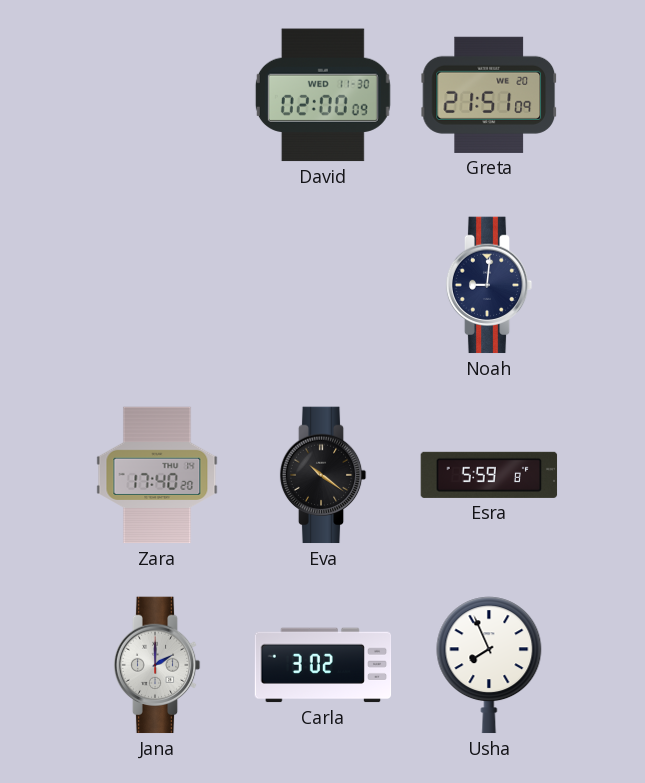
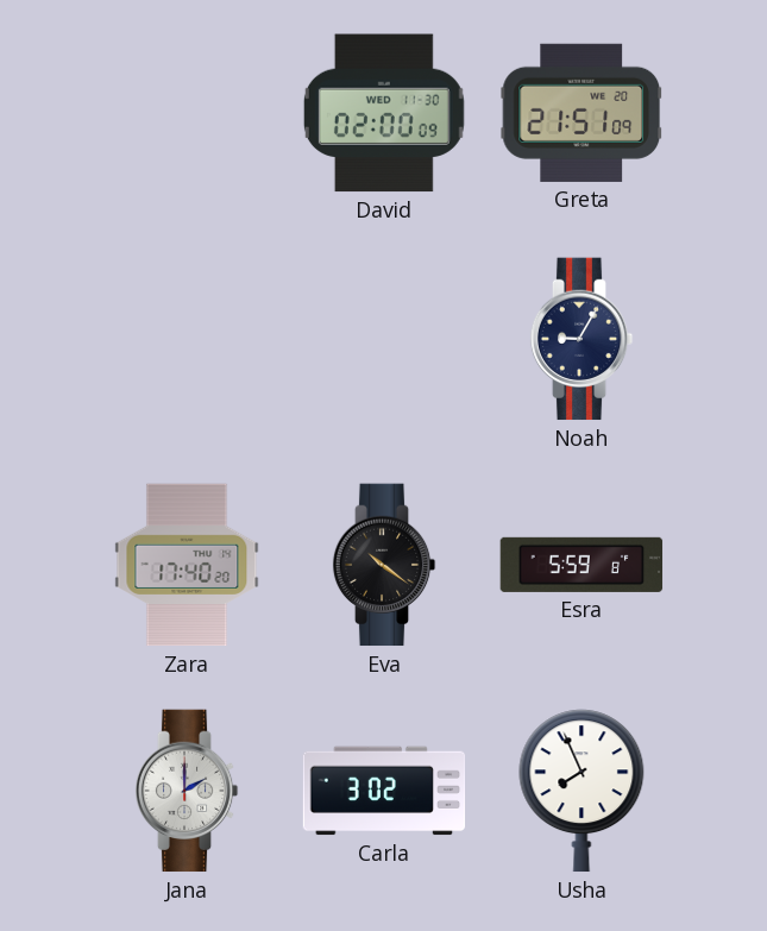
Noah: 9:01 -> 9:05 (581, 339)
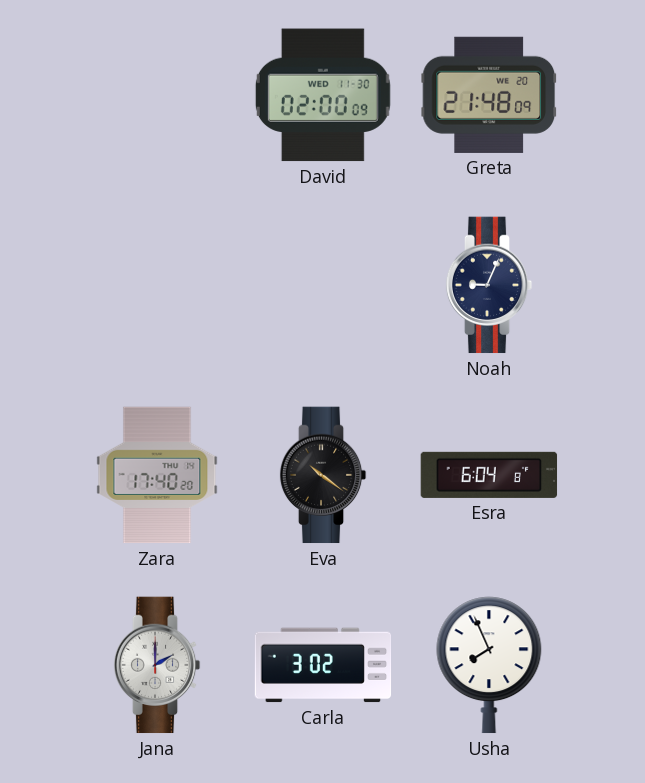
Greta: 21:51 -> 21:48 (488, 95)
Noah: 9:05 -> 9:04 (489, 285)
Esra: 5:59 -> 6:04 (489, 475)
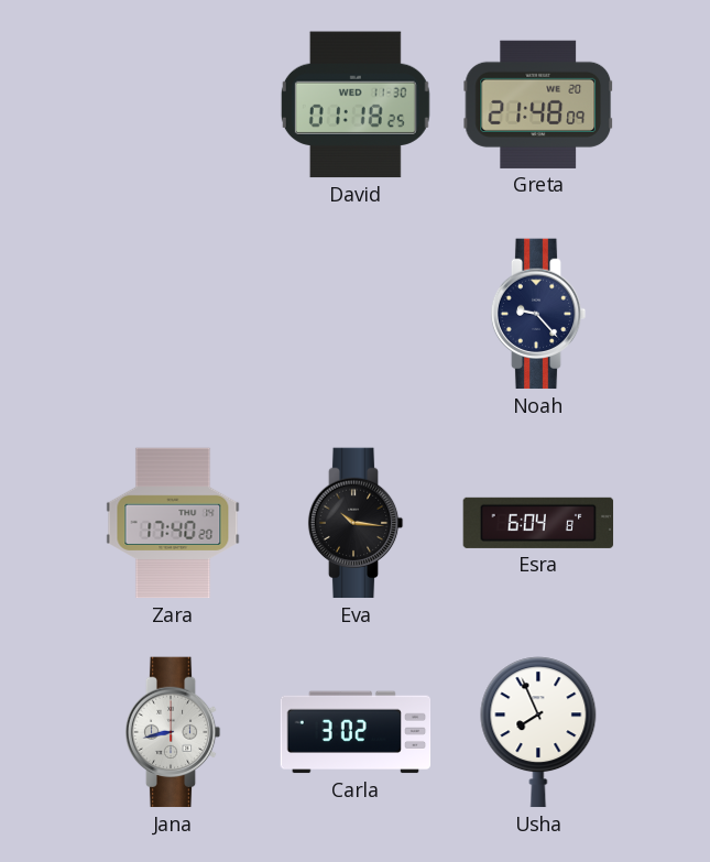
David: 02:00 -> 01:18 (356, 105)
Noah: 9:04 -> 9:23 (538, 314)
Eva: 10:21 -> 10:16 (356, 523)
Jana: 2:00 -> 8:43 (173, 732)
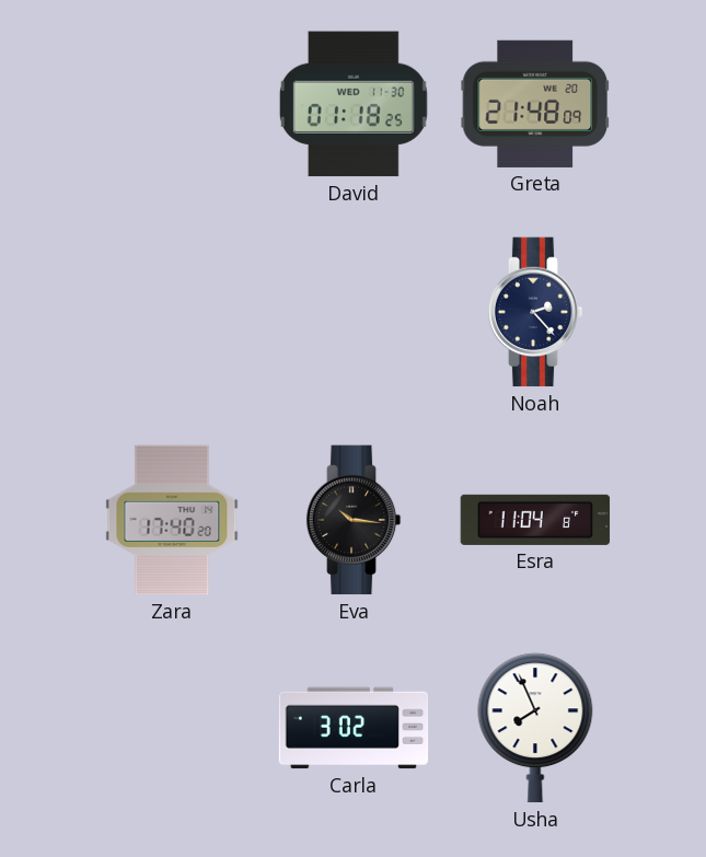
Noah: 9:23 -> 2:23 (535, 312)
Esra: 6:04 -> 11:04 (535, 520)
Jana: 8:43 -> none (173, 732)
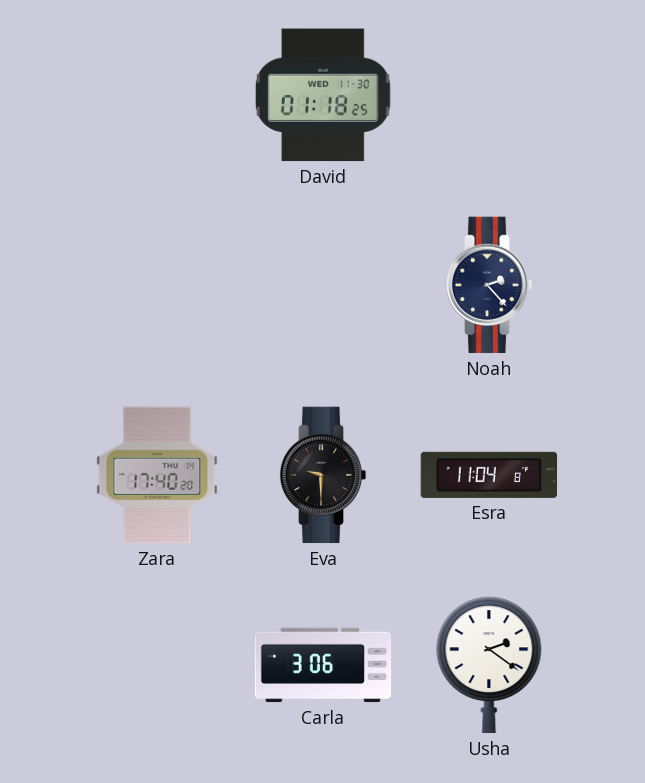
Greta: 21:48 -> none (534, 104)
Eva: 10:16 -> 9:30 (323, 475)
Carla: 3:02 -> 3:06 (323, 665)
Usha: 7:56 -> 2:21 (489, 665)
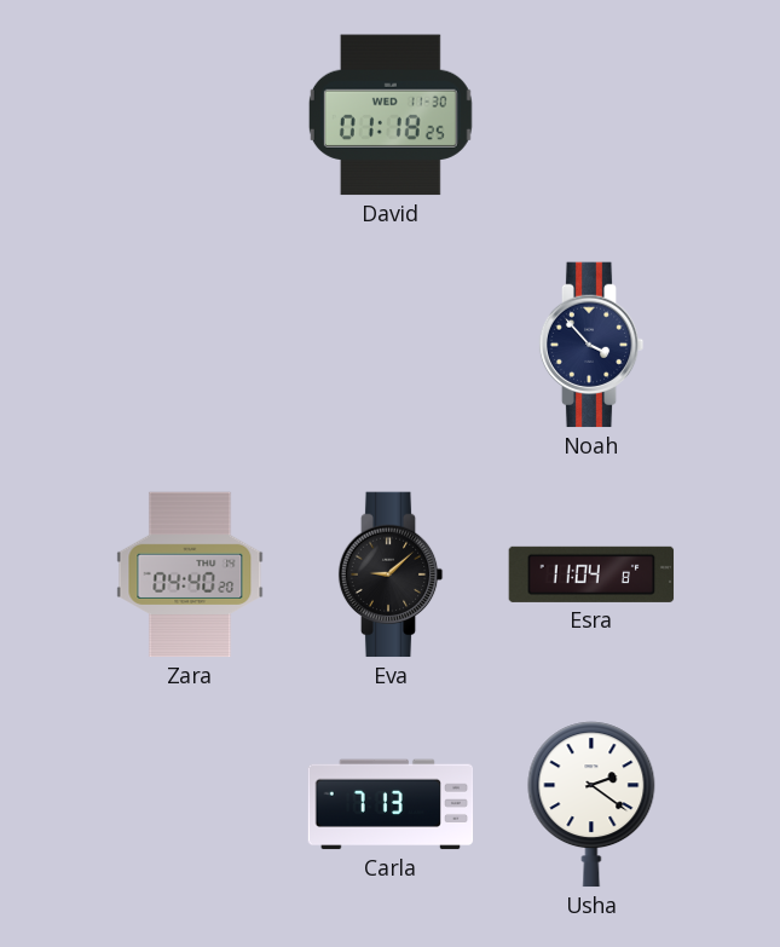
Noah: 2:23 -> 3:53 (591, 345)
Zara: 17:40 -> 04:40 (190, 574)
Eva: 9:30 -> 9:08 (391, 574)
Carla: 3:06 -> 7:13 (391, 804)
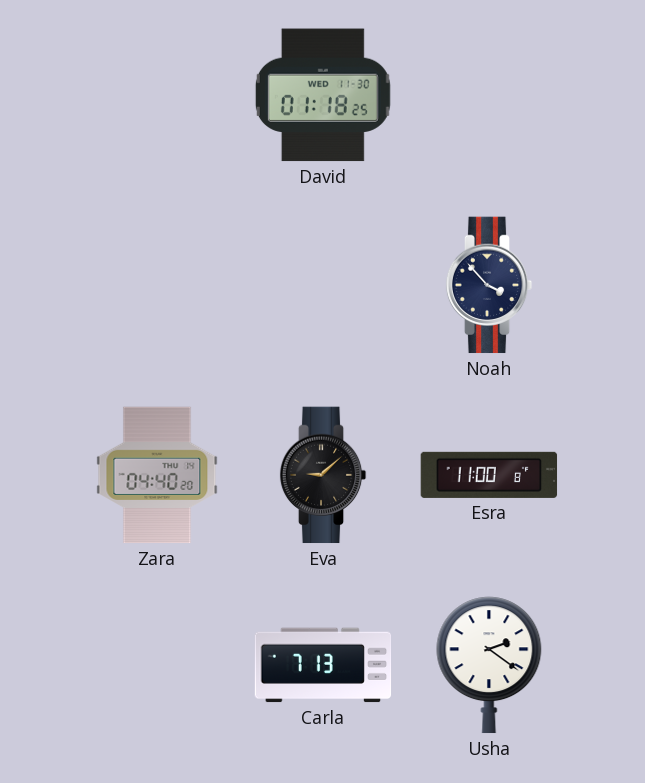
Esra: 11:04 -> 11:00 (489, 475)
